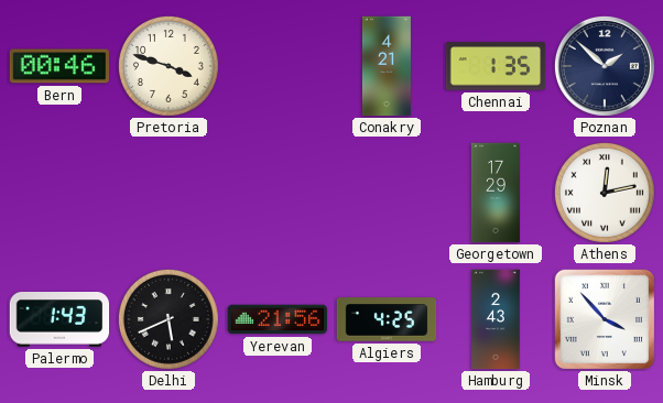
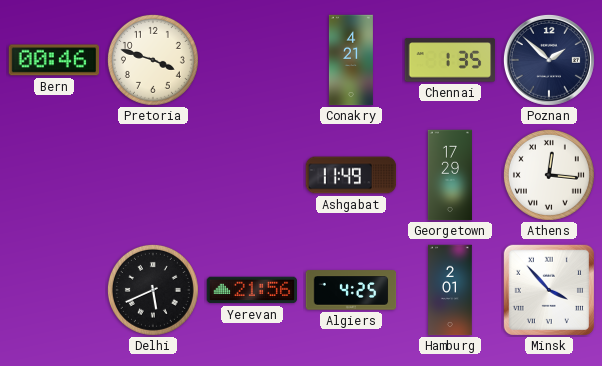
Ashgabat: none -> 11:49 (351, 175)
Athens: 12:13 -> 12:16 (549, 175)
Palermo: 1:43 -> none (59, 320)
Hamburg: 2:43 -> 2:01 (450, 290)
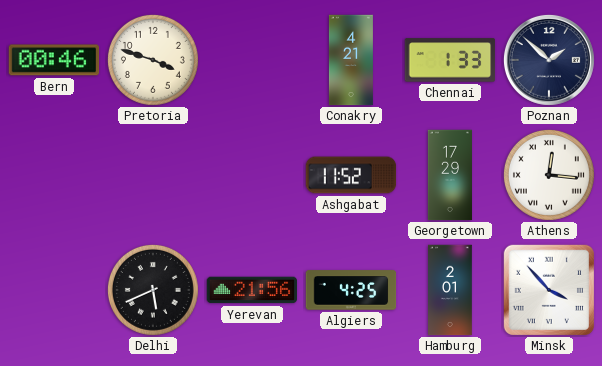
Chennai: 1:35 -> 1:33 (450, 60)
Ashgabat: 11:49 -> 11:52 (351, 175)
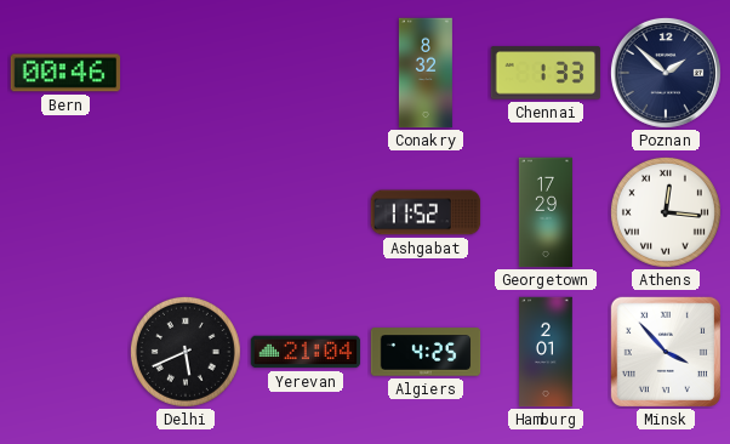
Pretoria: 3:48 -> none (153, 60)
Conakry: 4:21 -> 8:32 (426, 73)
Yerevan: 21:56 -> 21:04 (306, 352)
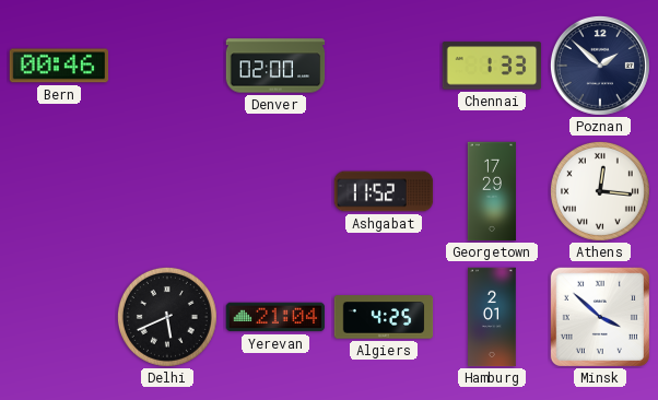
Denver: none -> 02:00 (275, 66)
Conakry: 8:32 -> none (426, 73)
Minsk: 3:53 -> 3:52 (599, 316)
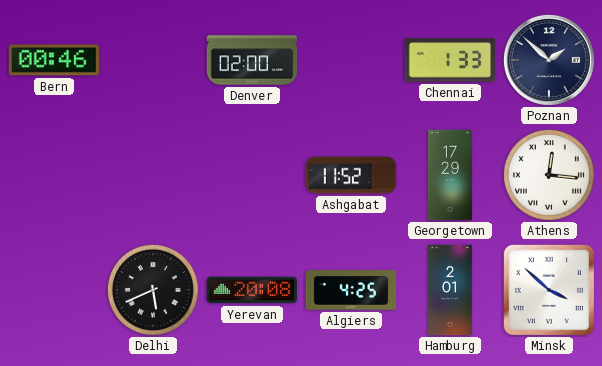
Yerevan: 21:04 -> 20:08 (252, 290)
